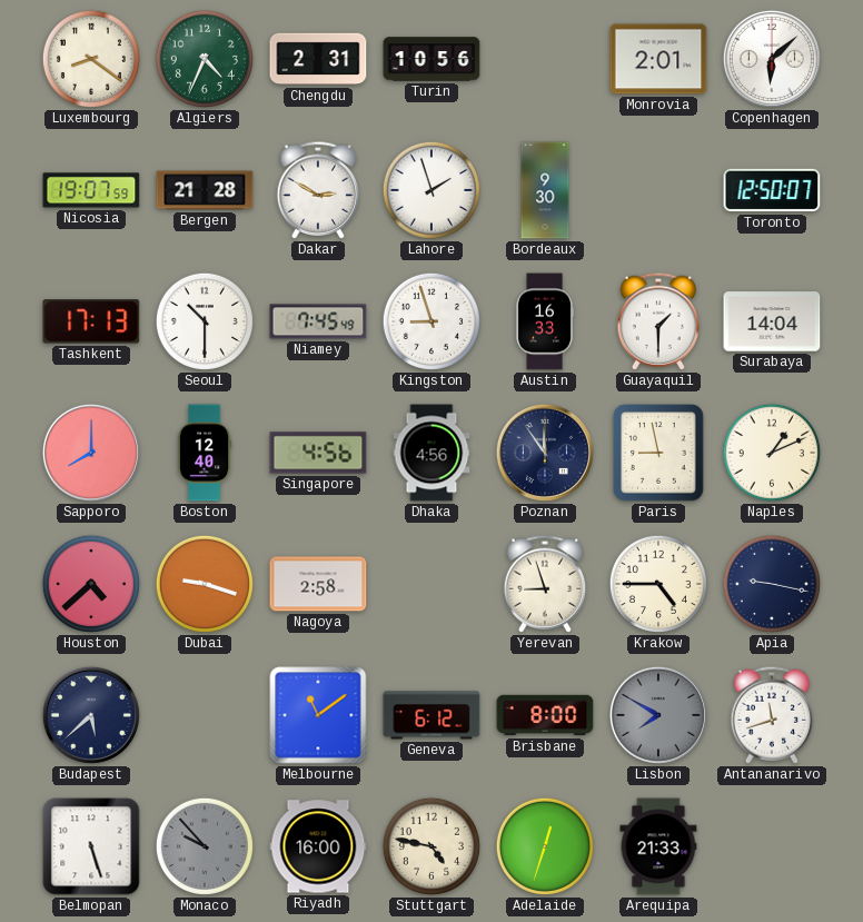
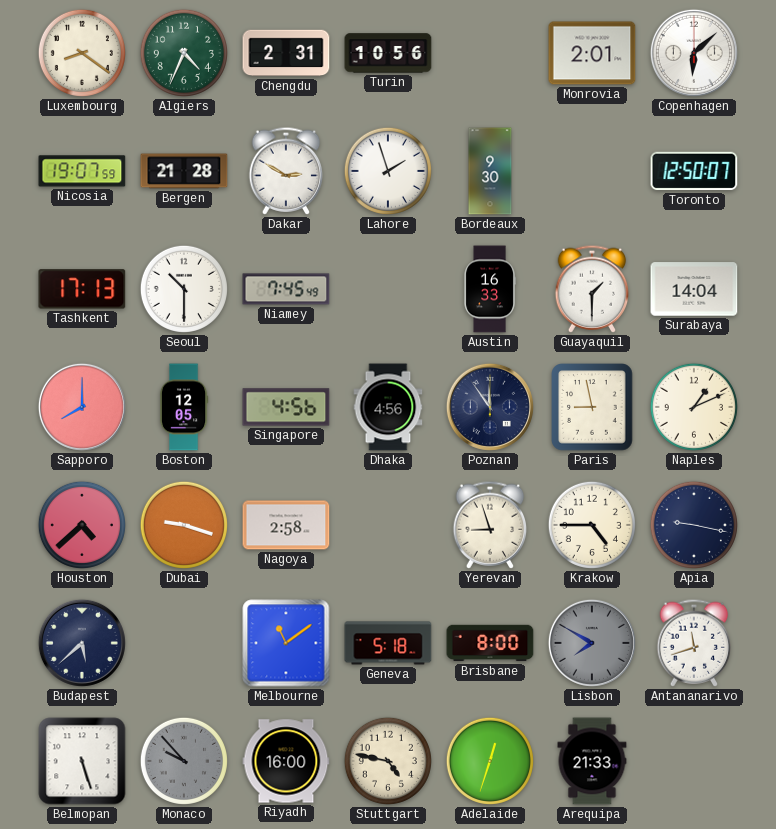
Kingston: 8:57 -> none (431, 321)
Boston: 12:40 -> 12:05 (184, 407)
Geneva: 6:12 -> 5:18 (388, 643)
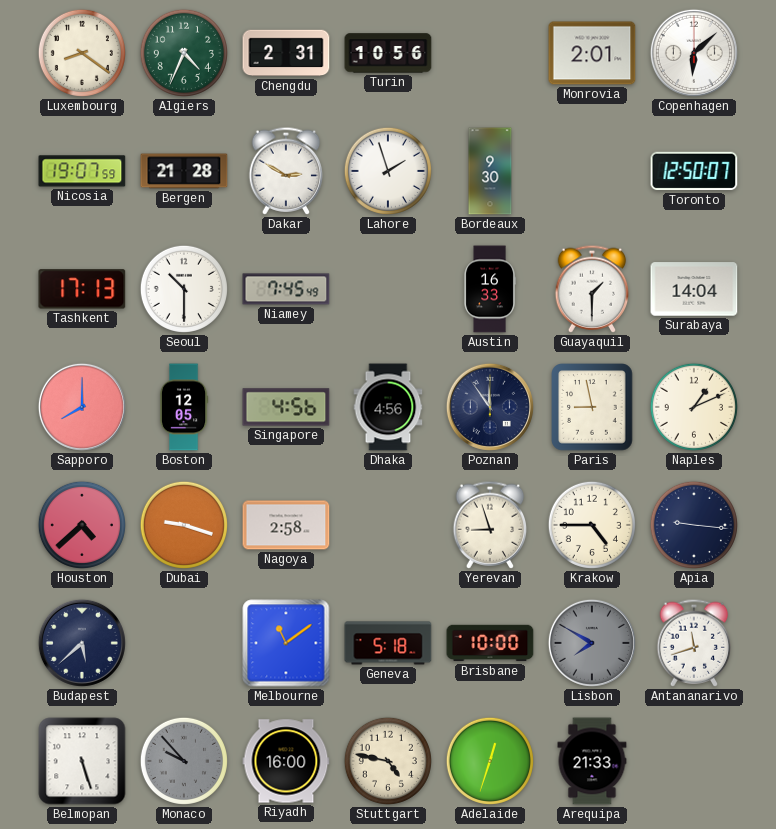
Apia: 9:17 -> 9:16 (694, 525)
Brisbane: 8:00 -> 10:00 (490, 643)
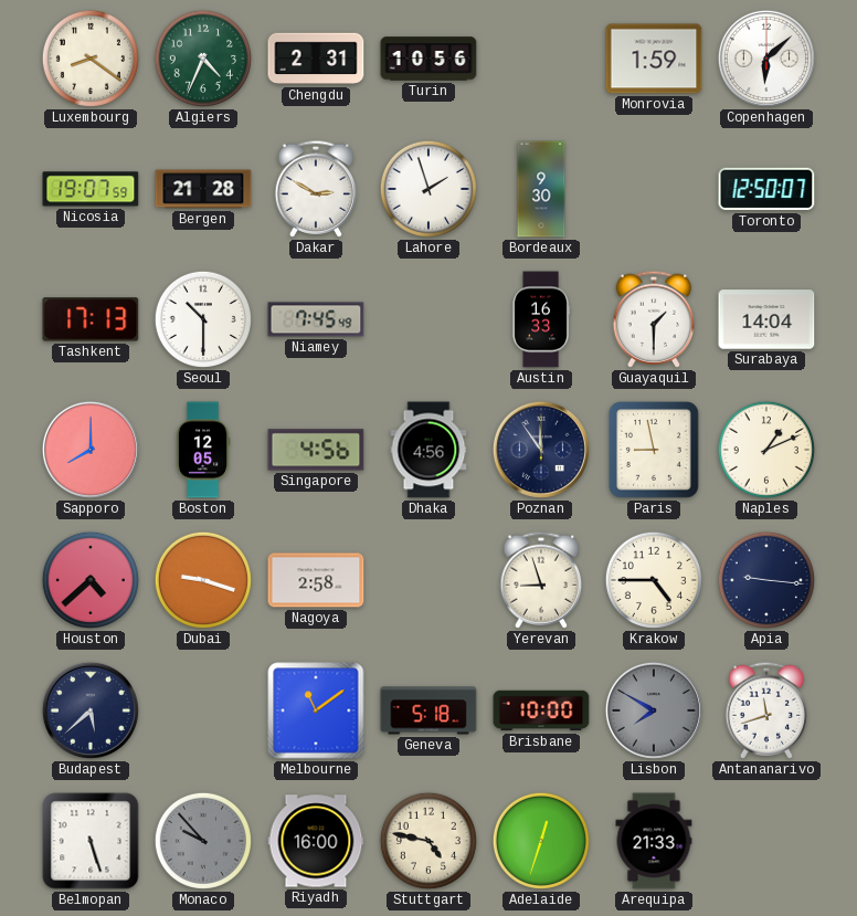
Monrovia: 2:01 -> 1:59 (654, 59)
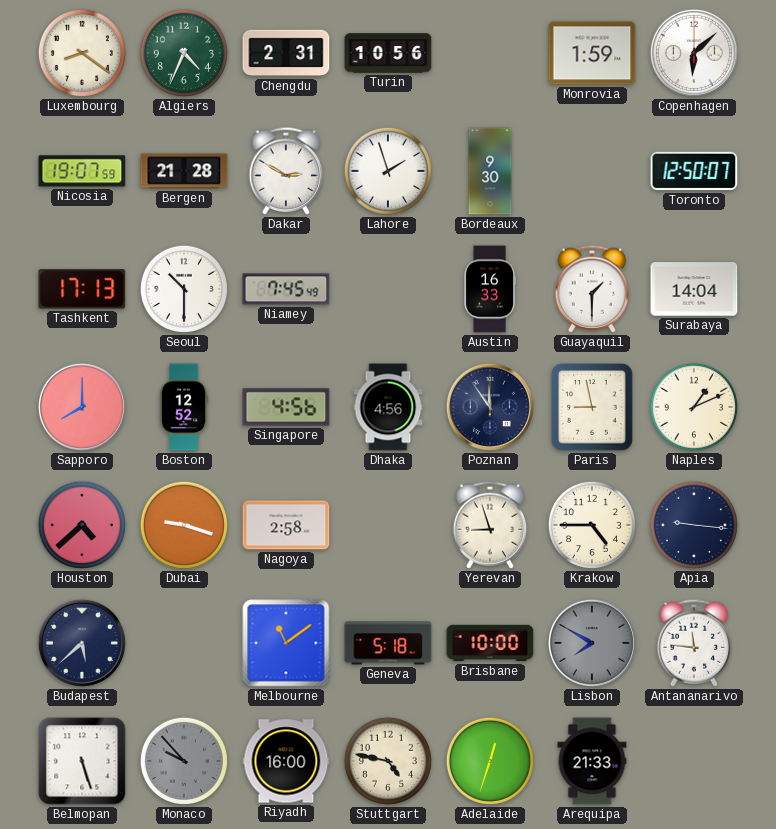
Boston: 12:05 -> 12:52 (184, 407)
Antananarivo: 11:42 -> 11:46 (694, 643)
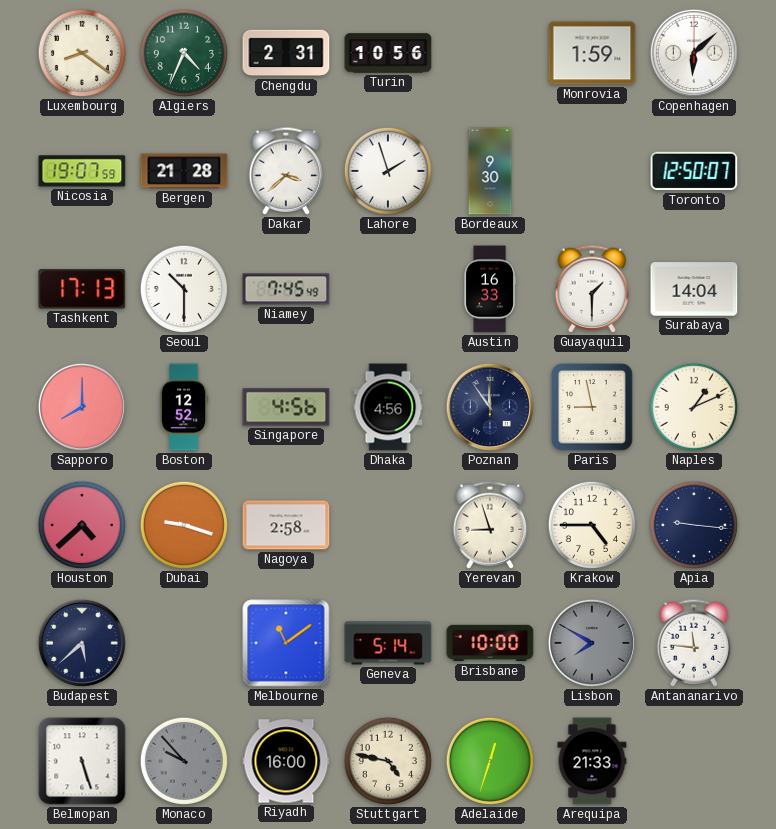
Dakar: 2:50 -> 3:38 (286, 171)
Geneva: 5:18 -> 5:14 (388, 643)
